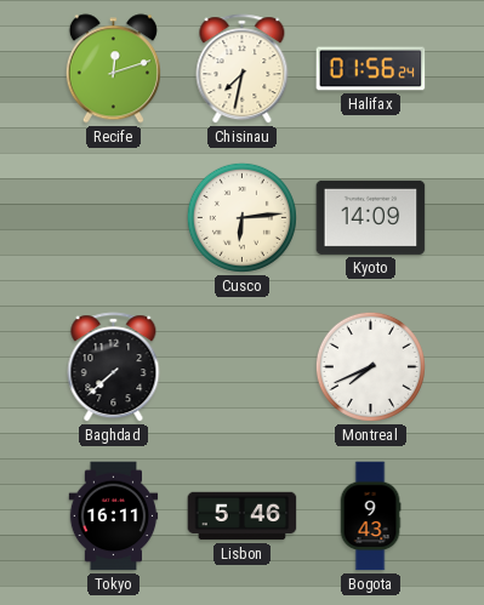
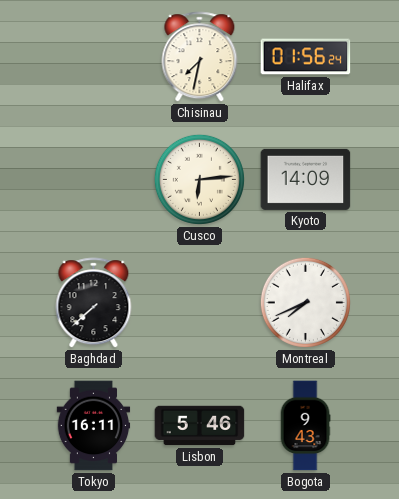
Recife: 12:12 -> none (113, 69)
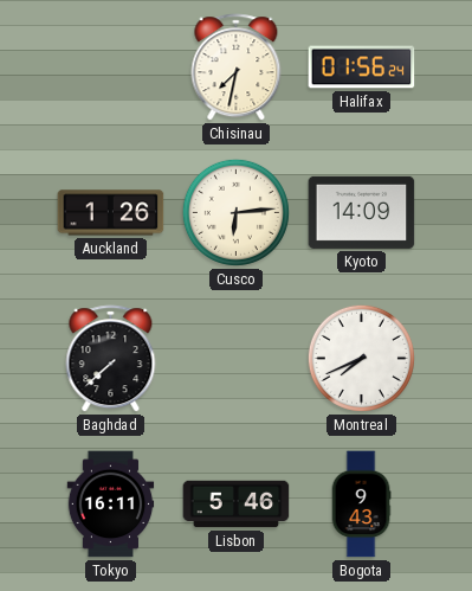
Auckland: none -> 1:26 (111, 213)
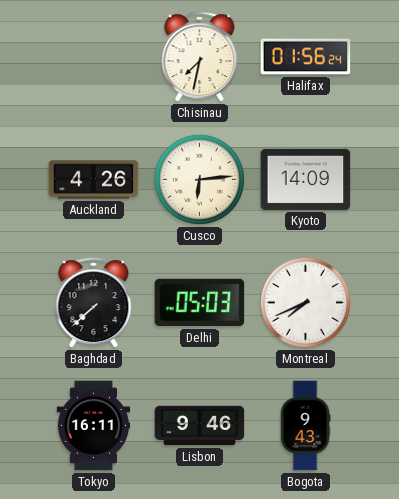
Auckland: 1:26 -> 4:26 (94, 180)
Delhi: none -> 05:03 (200, 303)
Lisbon: 5:46 -> 9:46 (200, 426)
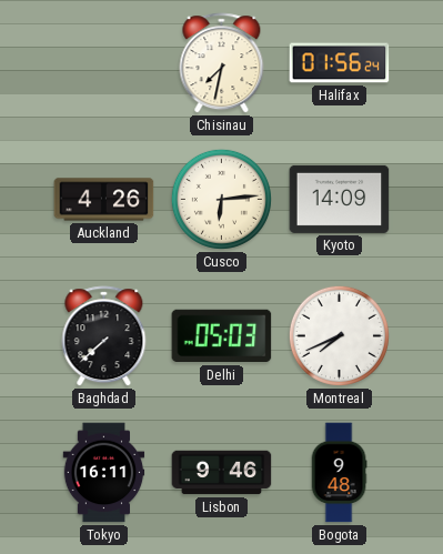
Bogota: 9:43 -> 9:48 (339, 473)
